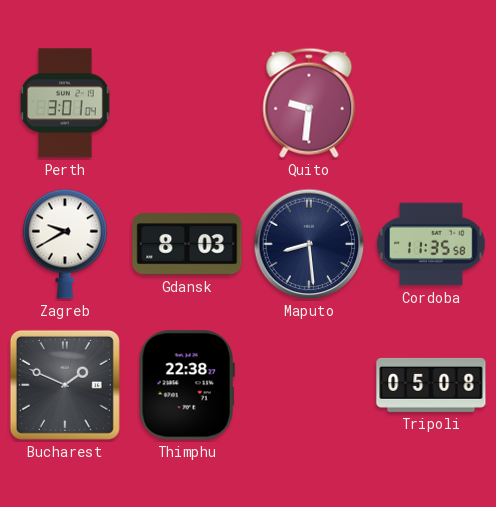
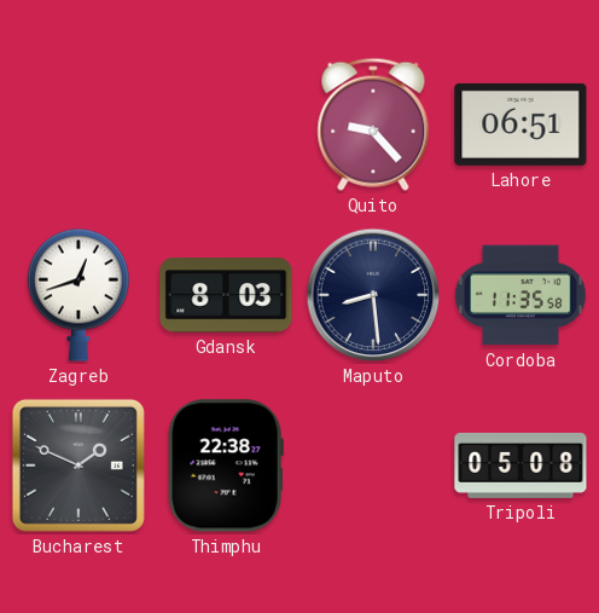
Perth: 3:01 -> none (65, 103)
Quito: 9:31 -> 9:23 (373, 125)
Lahore: none -> 06:51 (521, 125)
Zagreb: 9:40 -> 12:42 (78, 295)
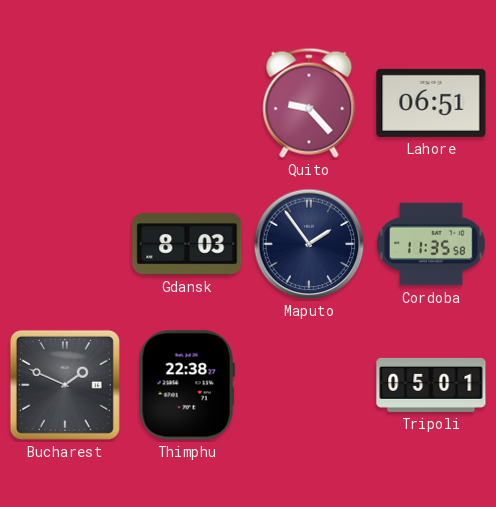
Zagreb: 12:42 -> none (78, 295)
Maputo: 8:29 -> 1:54 (309, 244)
Tripoli: 05:08 -> 05:01 (431, 385)
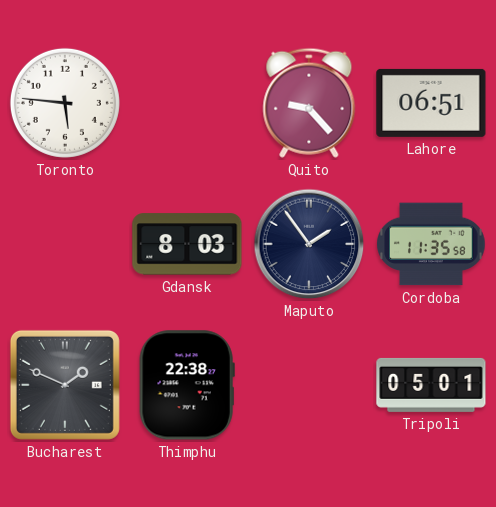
Toronto: none -> 5:46 (65, 103)
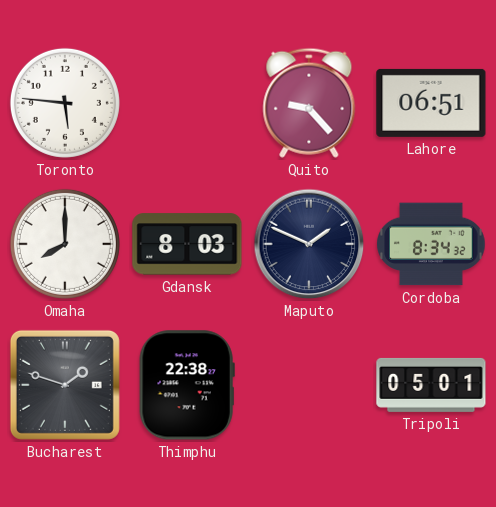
Omaha: none -> 8:00 (65, 244)
Maputo: 1:54 -> 1:49 (309, 244)
Cordoba: 11:35 -> 8:34 (431, 244)
Bucharest: 1:49 -> 1:48 (65, 385)
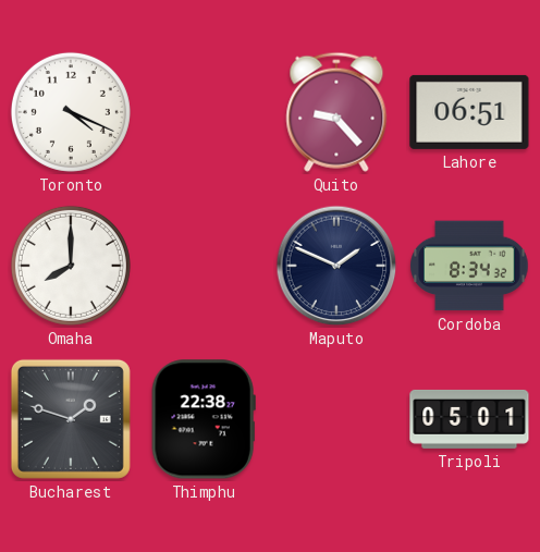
Toronto: 5:46 -> 4:19 (71, 112)
Gdansk: 8:03 -> none (187, 244)
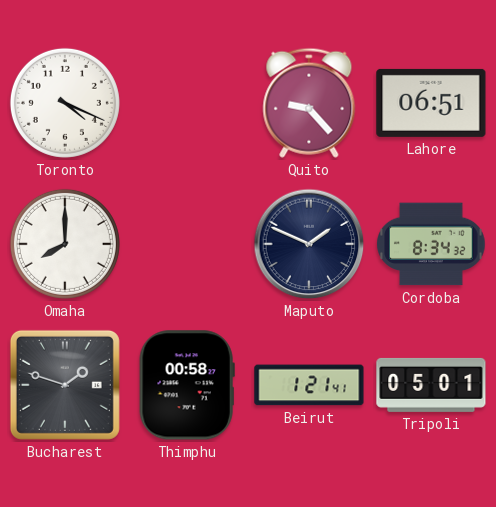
Thimphu: 22:38 -> 00:58 (187, 385)
Beirut: none -> 1:21 (309, 385)
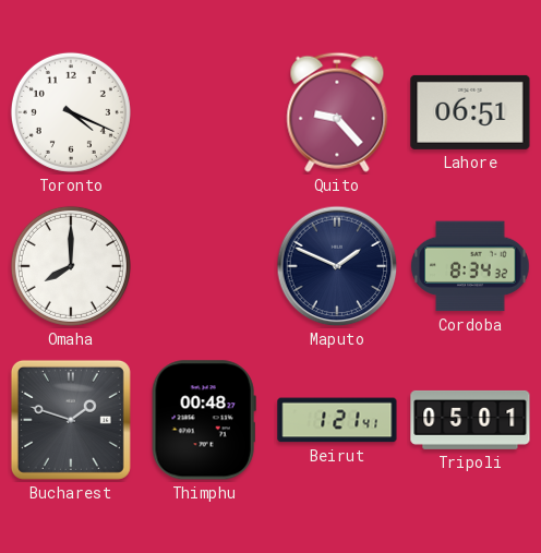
Thimphu: 00:58 -> 00:48 (204, 420)
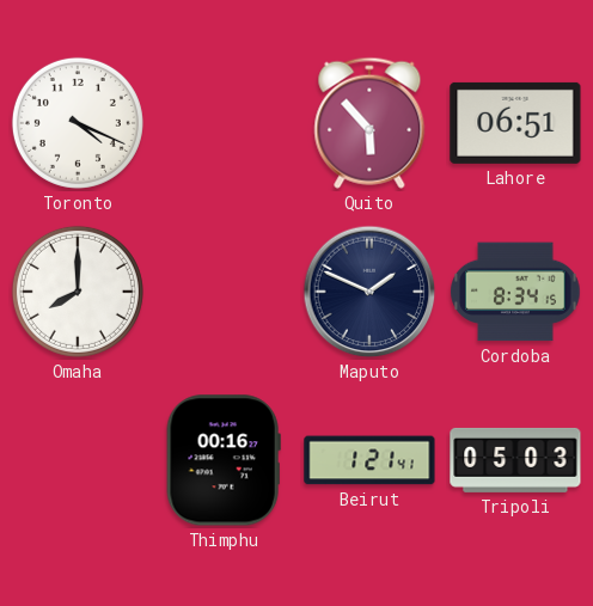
Quito: 9:23 -> 5:53 (369, 123)
Cordoba: 8:34:32 -> 8:34:15 (515, 292)
Bucharest: 1:48 -> none (71, 420)
Thimphu: 00:48 -> 00:16 (224, 460)
Tripoli: 05:01 -> 05:03 (515, 460)
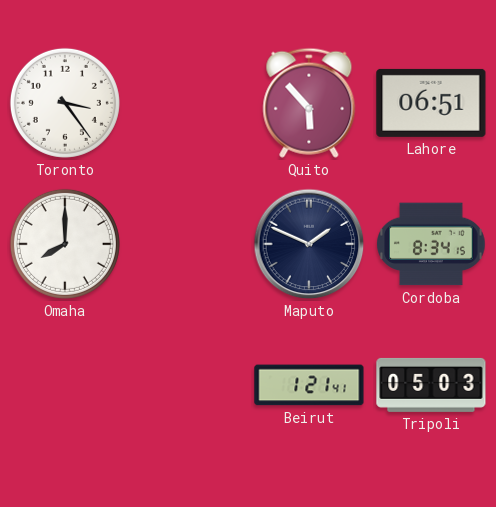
Toronto: 4:19 -> 3:24 (65, 103)
Thimphu: 00:16 -> none (224, 460)
